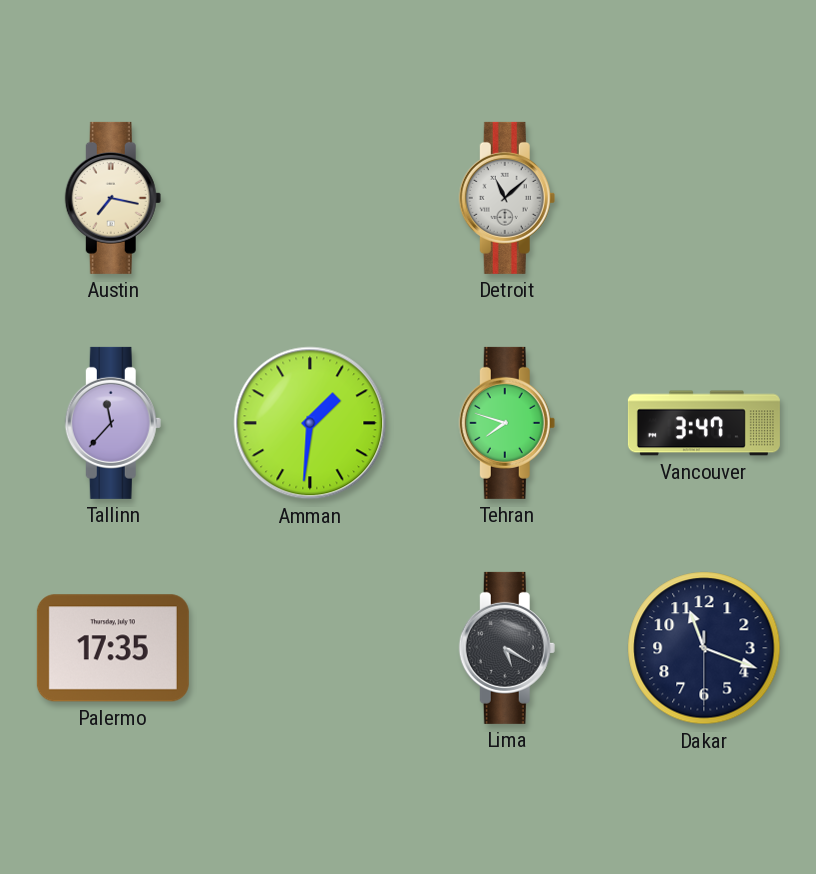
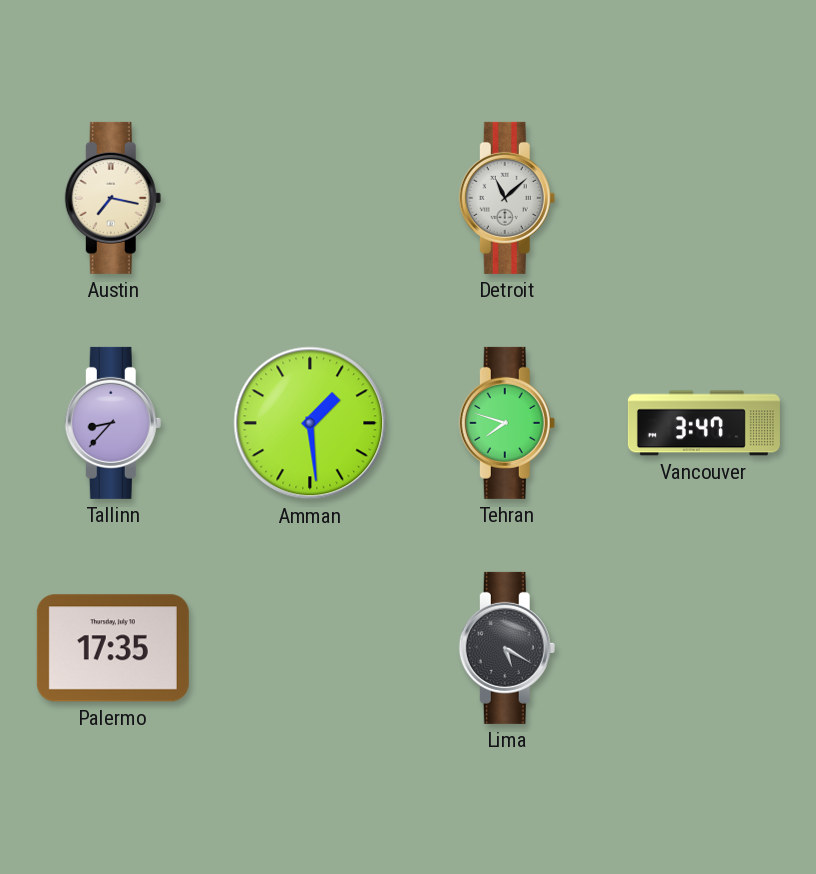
Tallinn: 11:37 -> 8:37 (113, 423)
Amman: 1:31 -> 1:29 (310, 423)
Dakar: 11:18 -> none (704, 648)
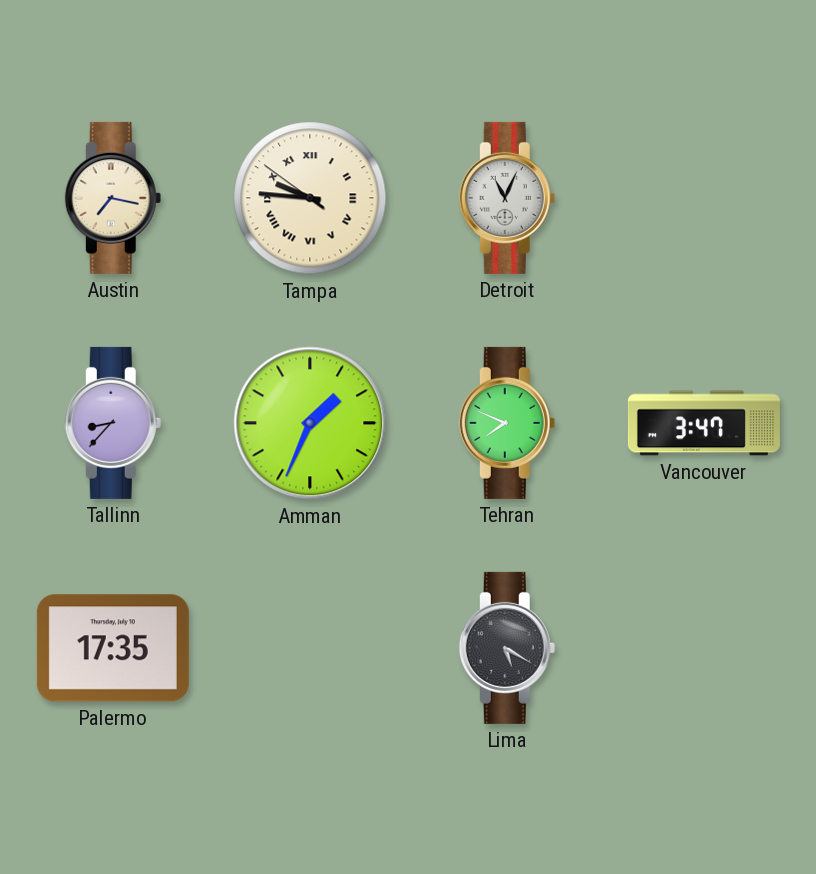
Tampa: none -> 9:45 (310, 198)
Detroit: 11:08 -> 11:04 (507, 198)
Amman: 1:29 -> 1:34 (310, 423)
Tehran: 7:48 -> 7:49 (507, 423)
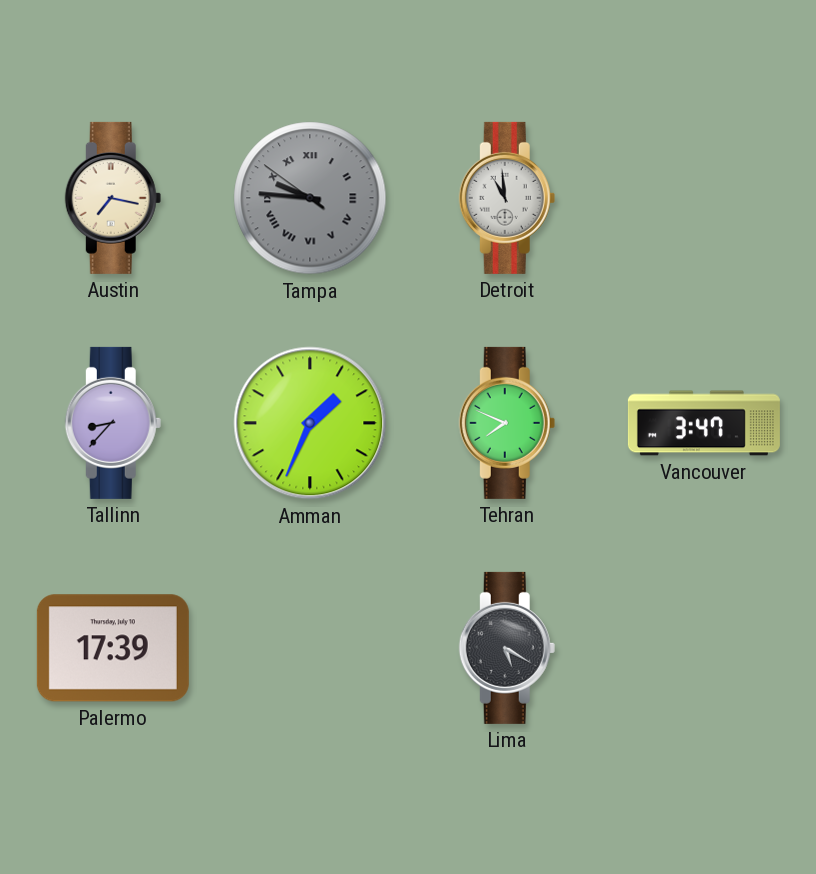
Tampa dial: cream -> grey (310, 198)
Detroit: 11:04 -> 10:59 (507, 198)
Palermo: 17:35 -> 17:39 (113, 648)
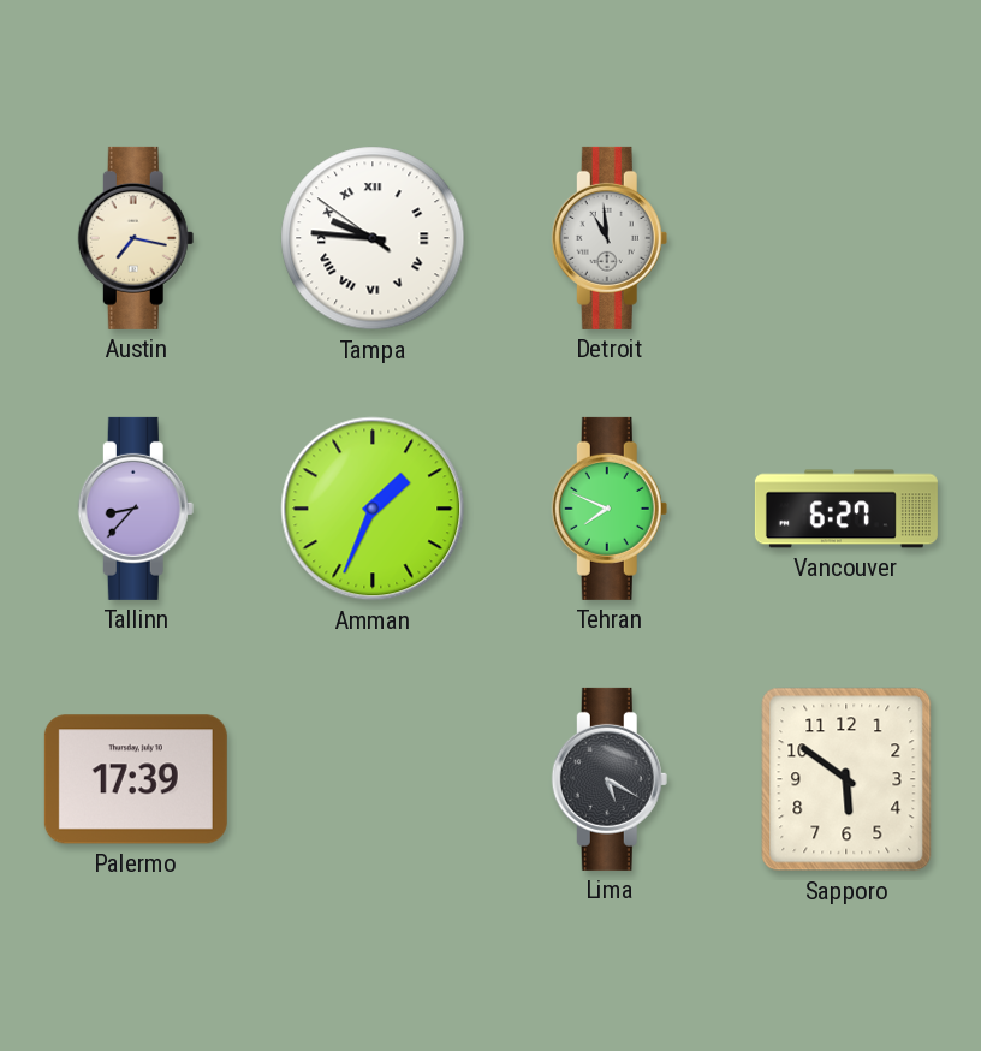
Tampa dial: grey -> white (373, 238)
Vancouver: 3:47 -> 6:27 (846, 509)
Sapporo: none -> 5:51 (846, 779)
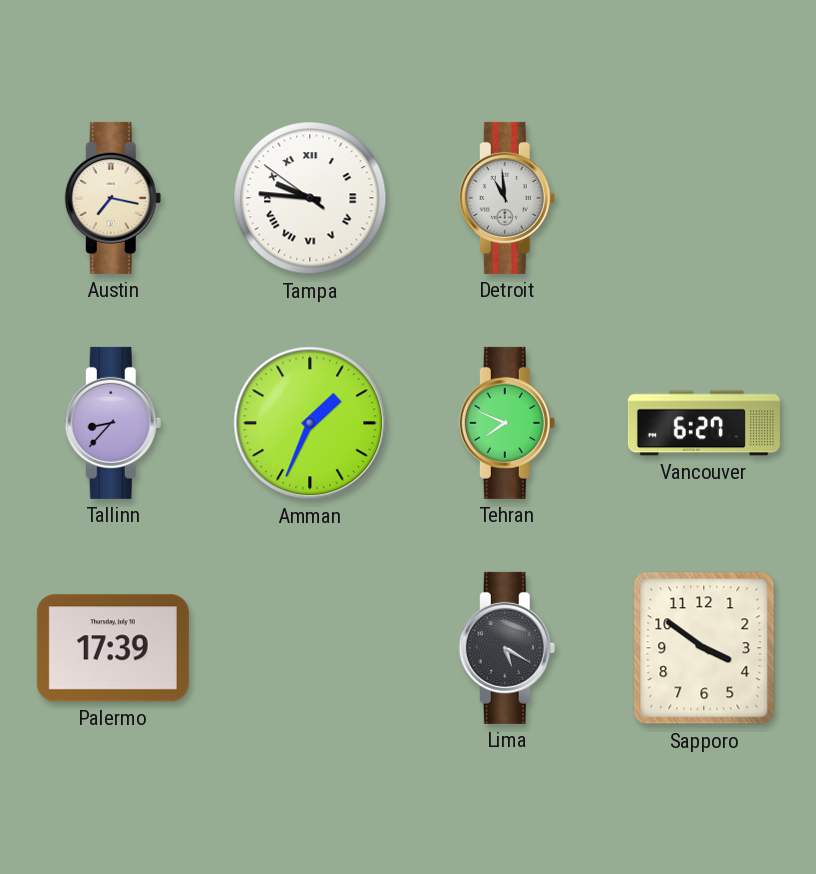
Sapporo: 5:51 -> 3:51 (704, 648)
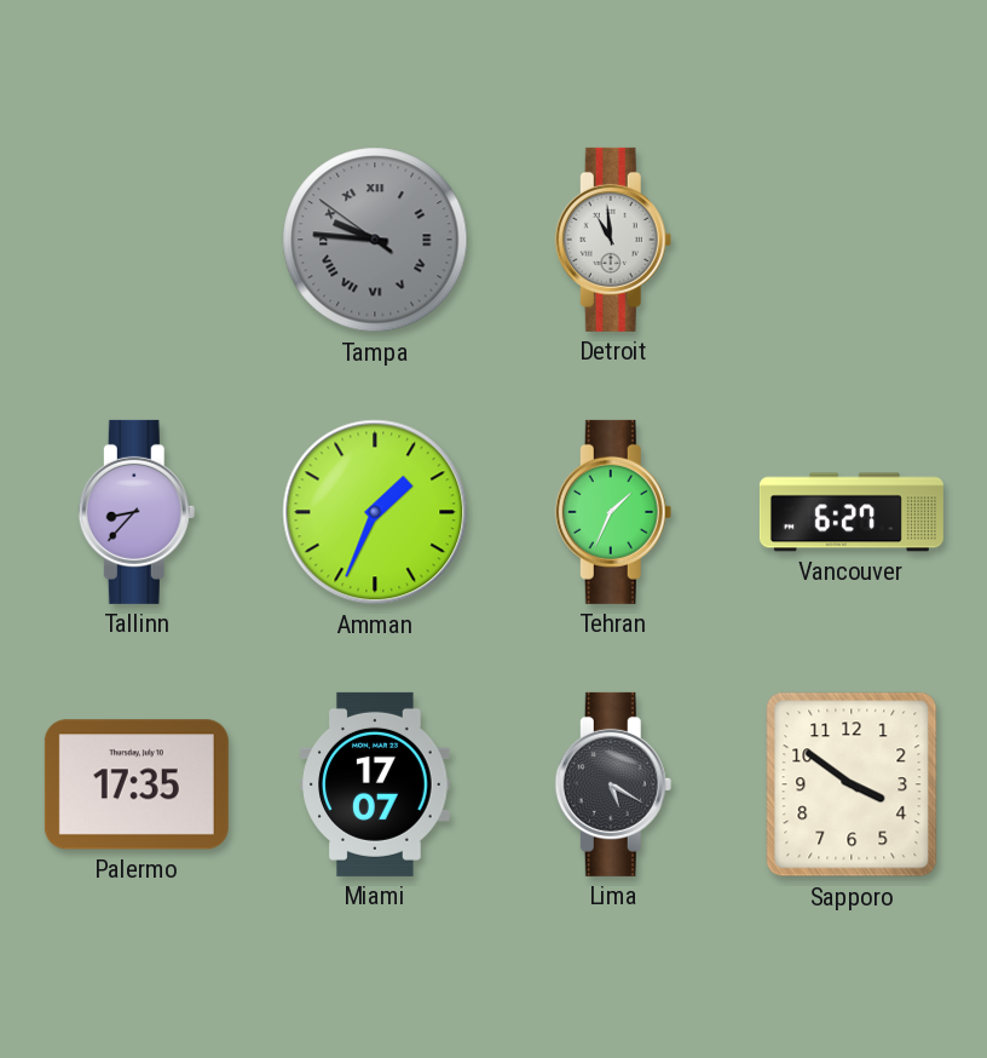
Austin: 7:17 -> none (113, 198)
Tampa dial: white -> grey (375, 240)
Tehran: 7:49 -> 1:34 (613, 512)
Palermo: 17:39 -> 17:35 (137, 784)
Miami: none -> 17:07 (375, 784)
